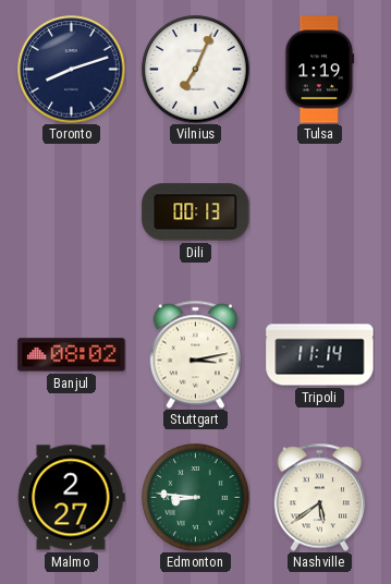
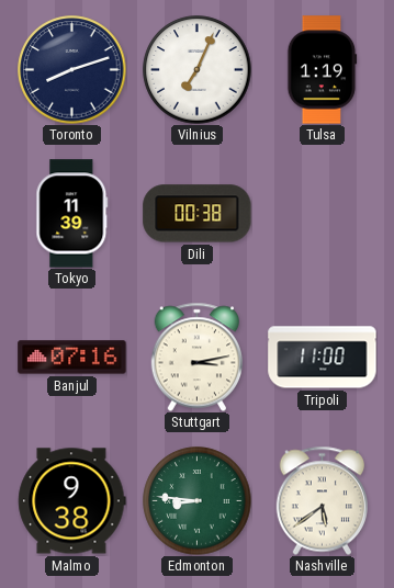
Tokyo: none -> 11:39 (72, 214)
Dili: 00:13 -> 00:38 (198, 214)
Banjul: 08:02 -> 07:16 (72, 358)
Tripoli: 11:14 -> 11:00 (323, 358)
Malmo: 2:27 -> 9:38 (72, 501)
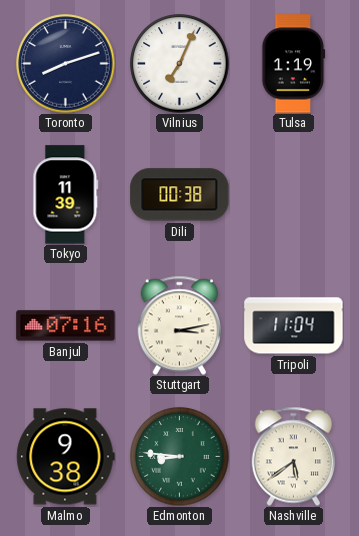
Tripoli: 11:00 -> 11:04 (294, 326)
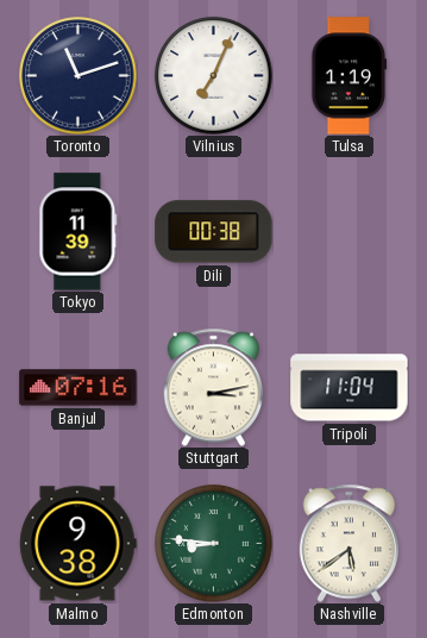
Toronto: 8:12 -> 11:12 (79, 76)
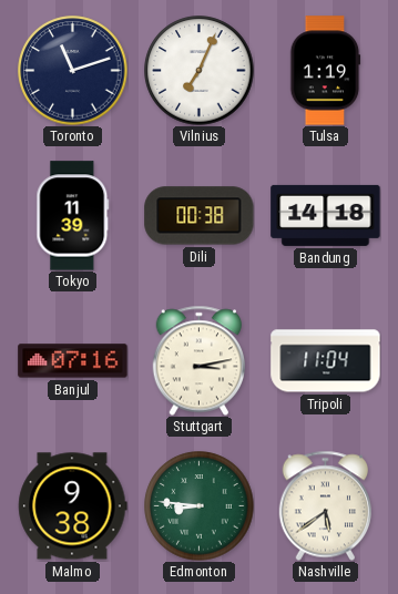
Bandung: none -> 14:18 (326, 215)
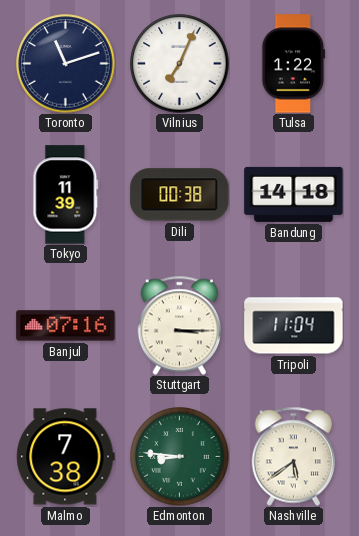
Tulsa: 1:19 -> 1:22 (294, 64)
Stuttgart: 3:13 -> 3:15 (179, 325)
Malmo: 9:38 -> 7:38 (66, 457)
